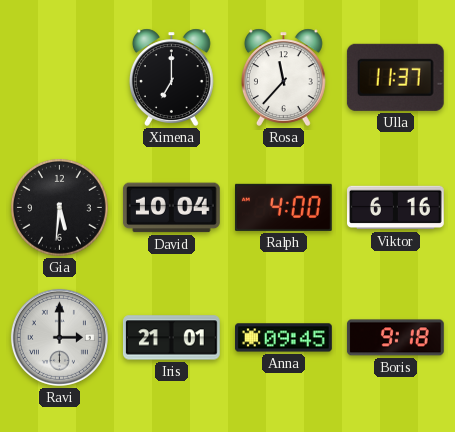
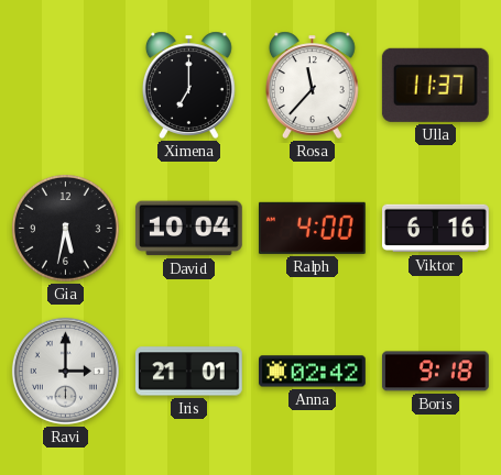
Gia: 5:31 -> 5:32 (65, 228)
Anna: 09:45 -> 02:42 (313, 372)
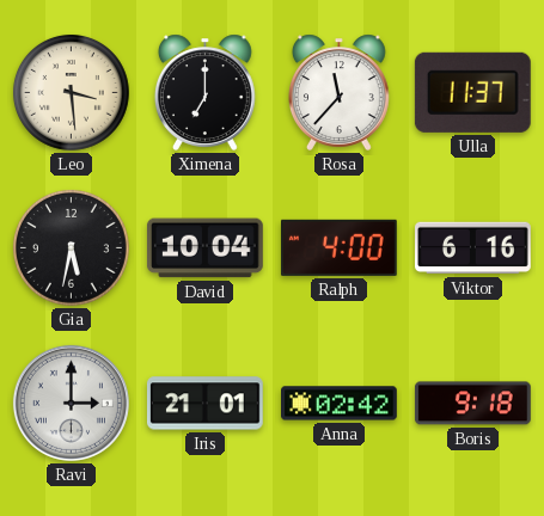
Leo: none -> 3:29 (71, 92)
